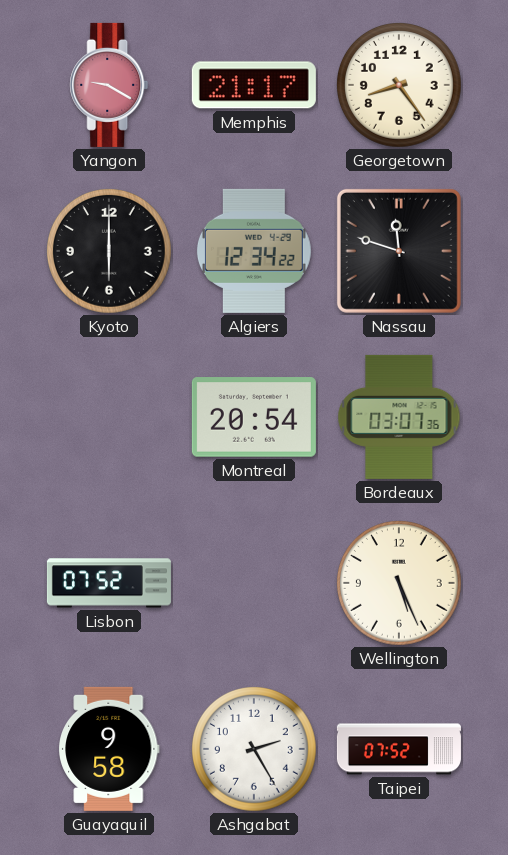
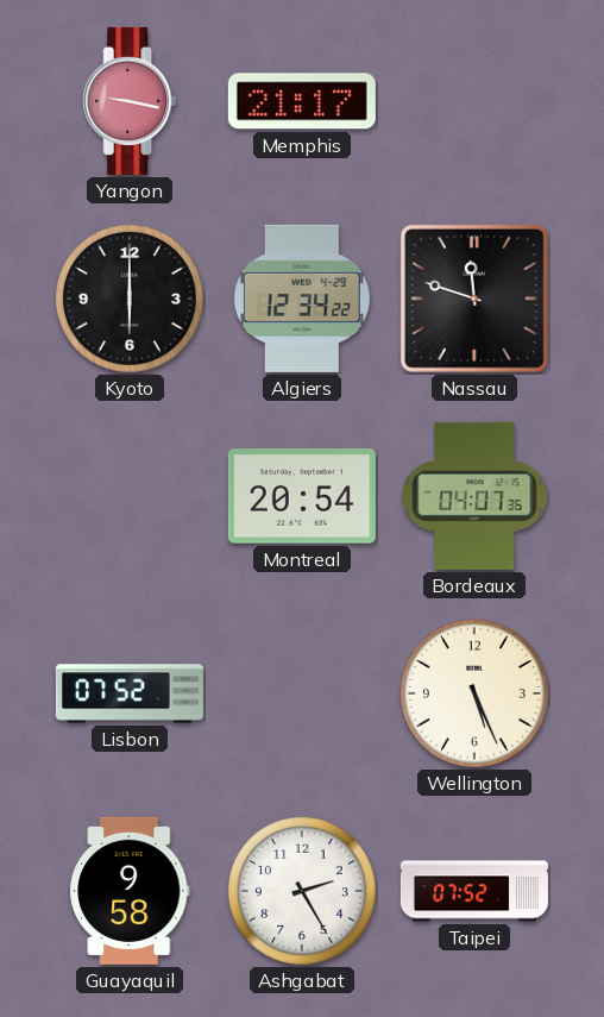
Yangon: 9:20 -> 9:17 (130, 101)
Georgetown: 8:24 -> none (400, 86)
Bordeaux: 03:07 -> 04:07 (474, 496)
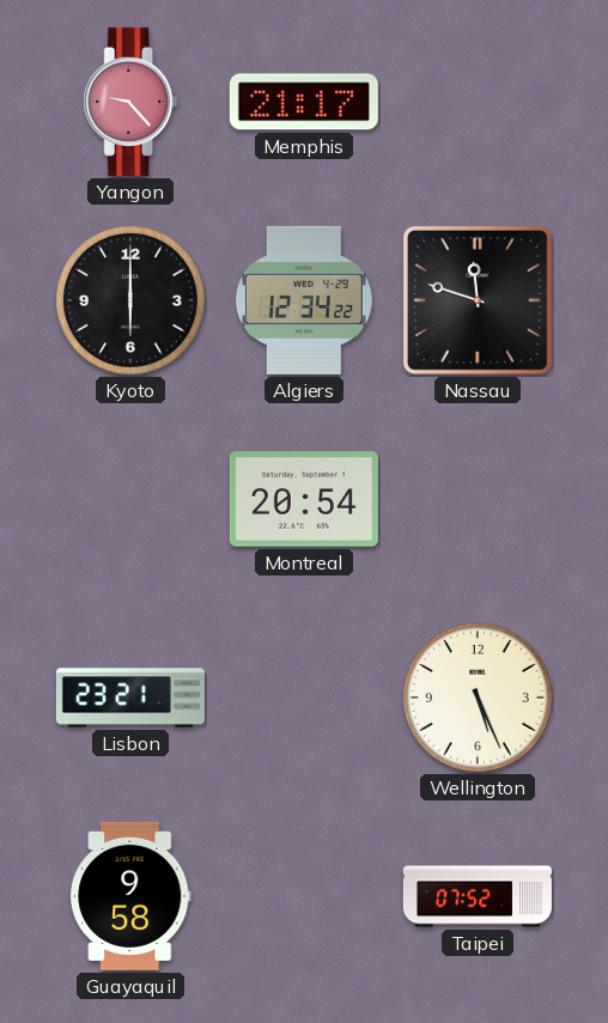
Yangon: 9:17 -> 9:23 (130, 102)
Bordeaux: 04:07 -> none (474, 496)
Lisbon: 07:52 -> 23:21 (130, 698)
Ashgabat: 2:25 -> none (303, 892)
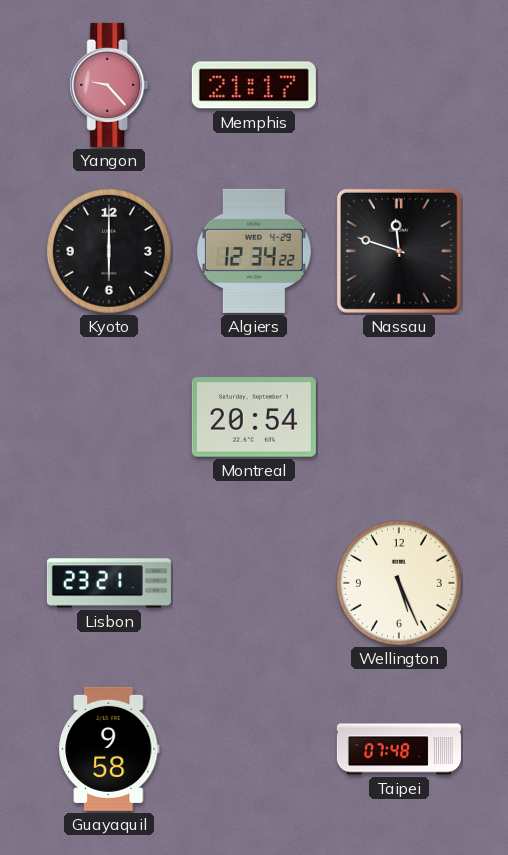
Taipei: 07:52 -> 07:48 (399, 749)
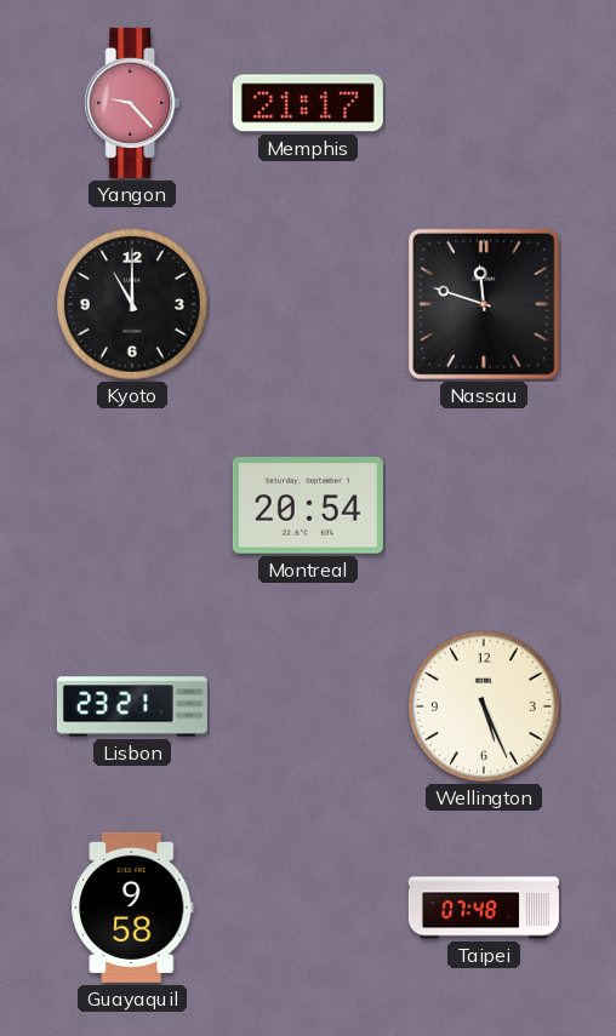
Kyoto: 6:00 -> 11:00 (133, 305)
Algiers: 12:34 -> none (254, 251)
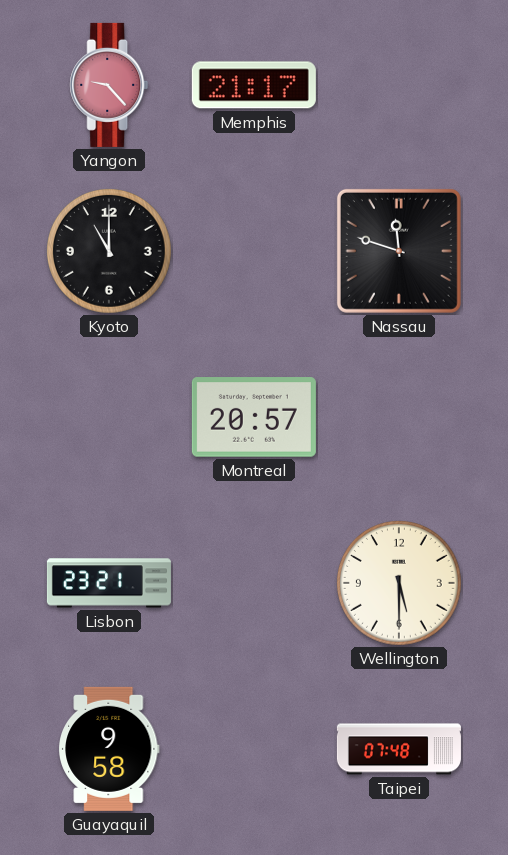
Montreal: 20:54 -> 20:57 (254, 417)
Wellington: 5:26 -> 5:30 (400, 584)
